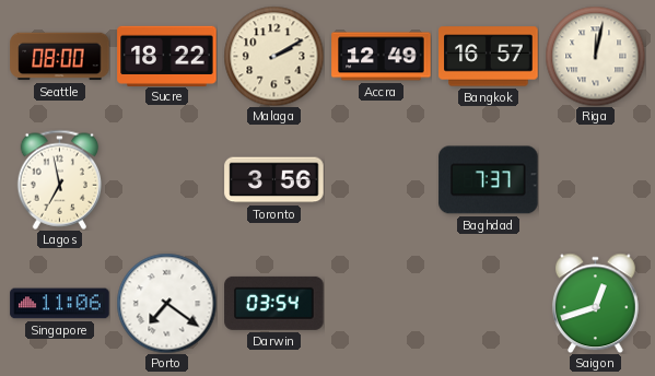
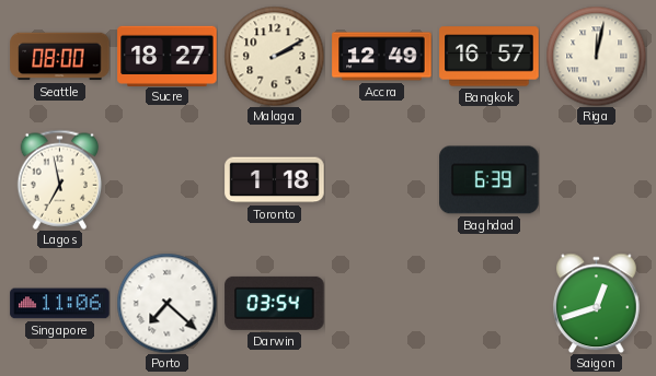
Sucre: 18:22 -> 18:27 (168, 56)
Toronto: 3:56 -> 1:18 (275, 180)
Baghdad: 7:37 -> 6:39 (490, 180)
Porto: 7:21 -> 7:22 (166, 303)
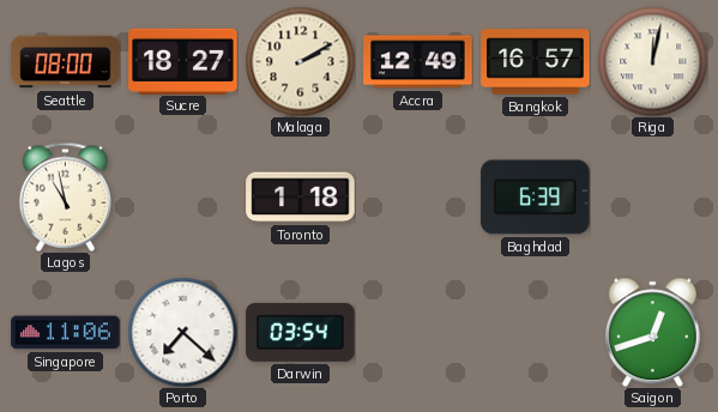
Lagos: 6:58 -> 10:58 (66, 196)
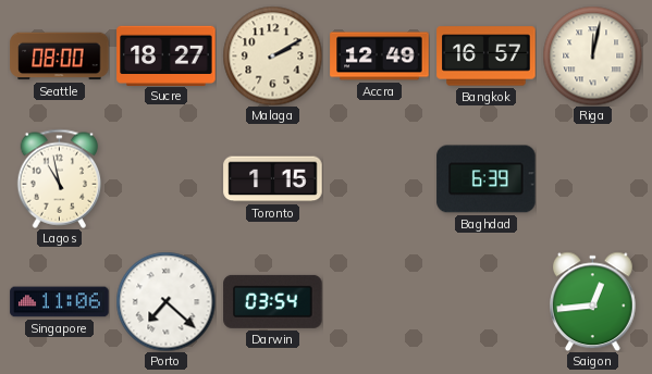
Toronto: 1:18 -> 1:15 (273, 179)
Saigon: 12:42 -> 12:44 (593, 301)
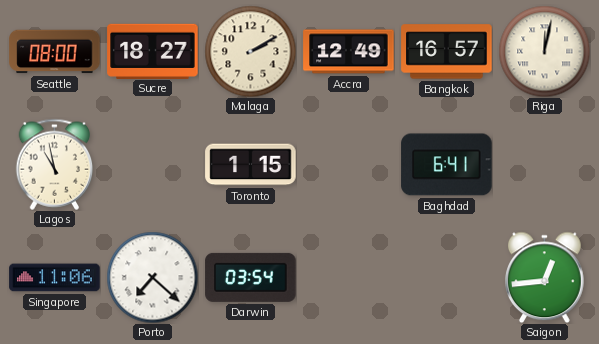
Baghdad: 6:39 -> 6:41 (447, 165)
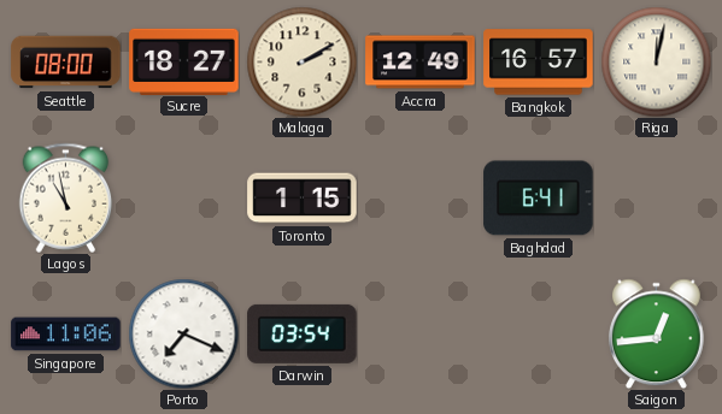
Porto: 7:22 -> 7:19 (183, 333)
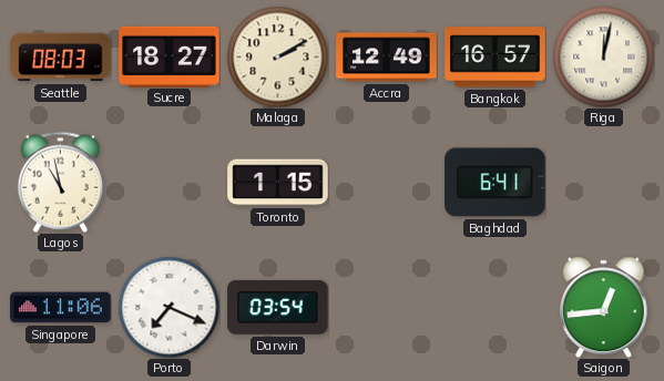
Seattle: 08:00 -> 08:03 (61, 58)
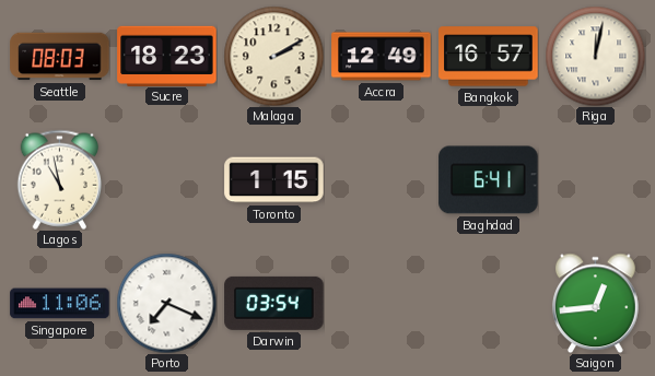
Sucre: 18:27 -> 18:23 (167, 56)
